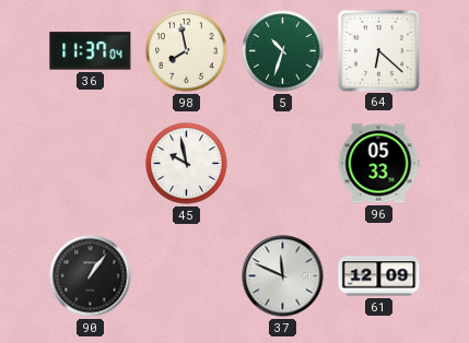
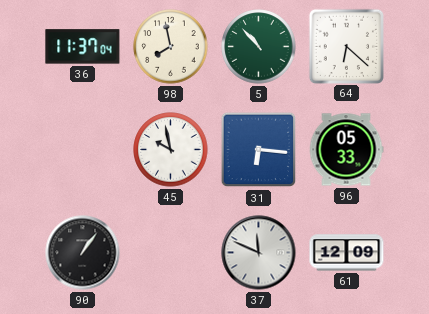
5: 10:33 -> 10:53 (259, 47)
31: none -> 6:16 (259, 150)
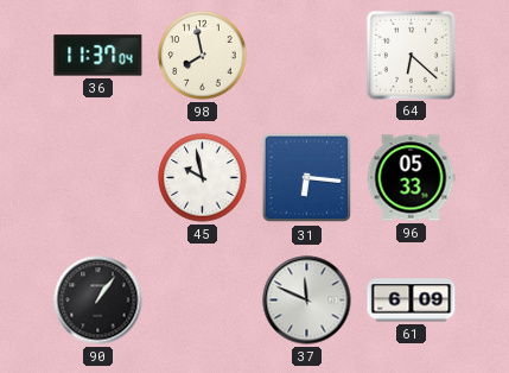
5: 10:53 -> none (259, 47)
61: 12:09 -> 6:09 (412, 301)
